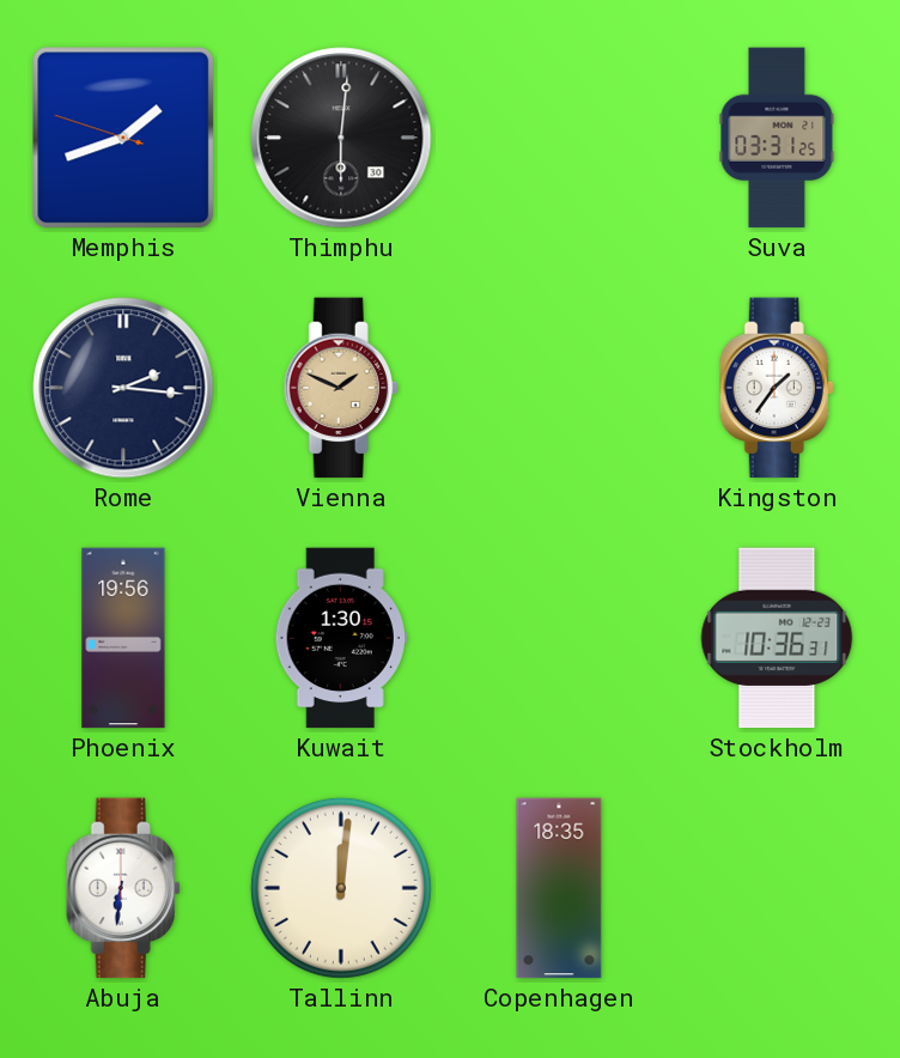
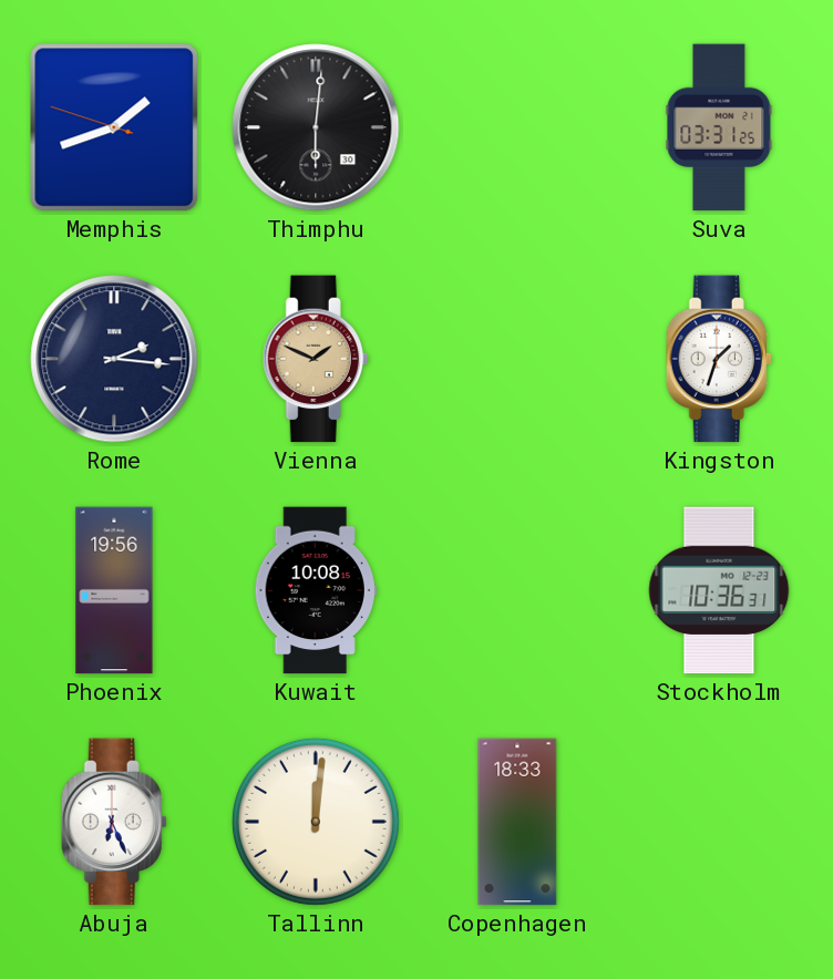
Kingston: 1:36 -> 1:33 (719, 359)
Kuwait: 1:30 -> 10:08 (316, 590)
Abuja: 6:31 -> 6:26 (114, 822)
Copenhagen: 18:35 -> 18:33 (517, 822)
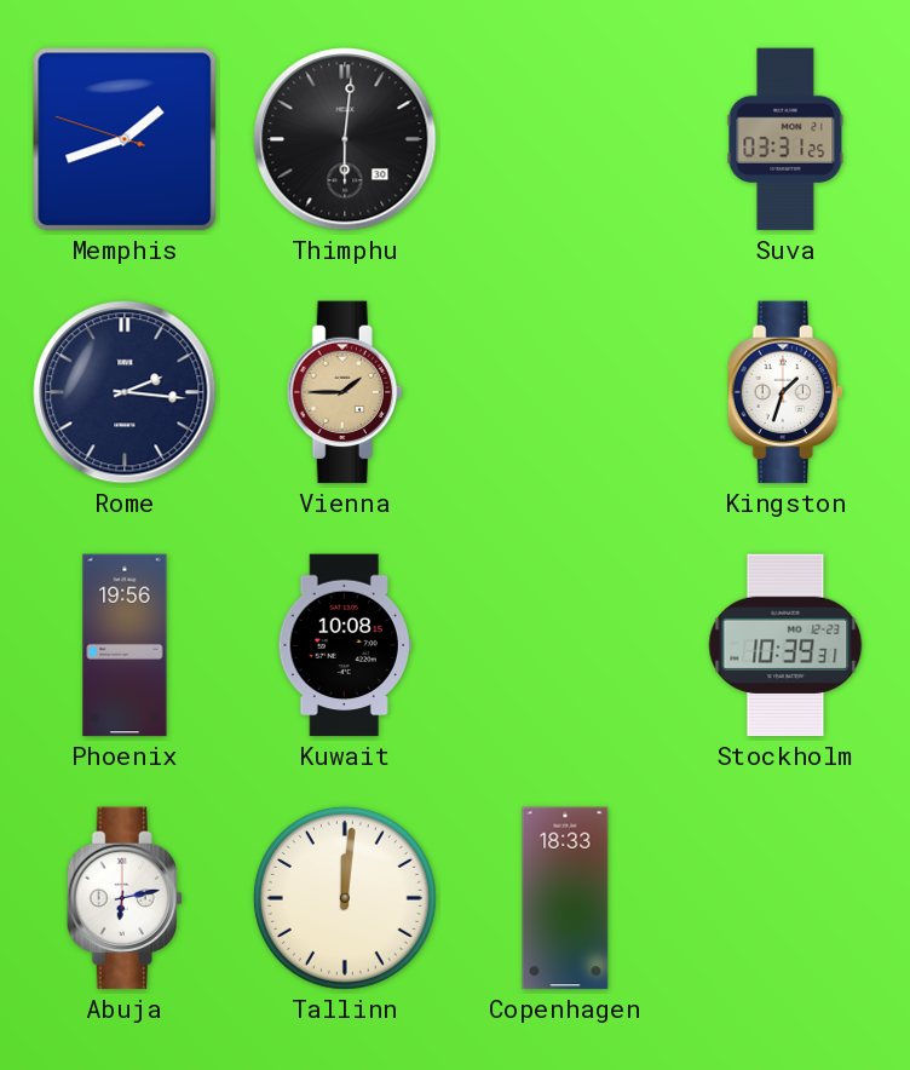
Vienna: 1:49 -> 1:45 (345, 392)
Stockholm: 10:36 -> 10:39 (785, 645)
Abuja: 6:26 -> 6:13 (125, 898)
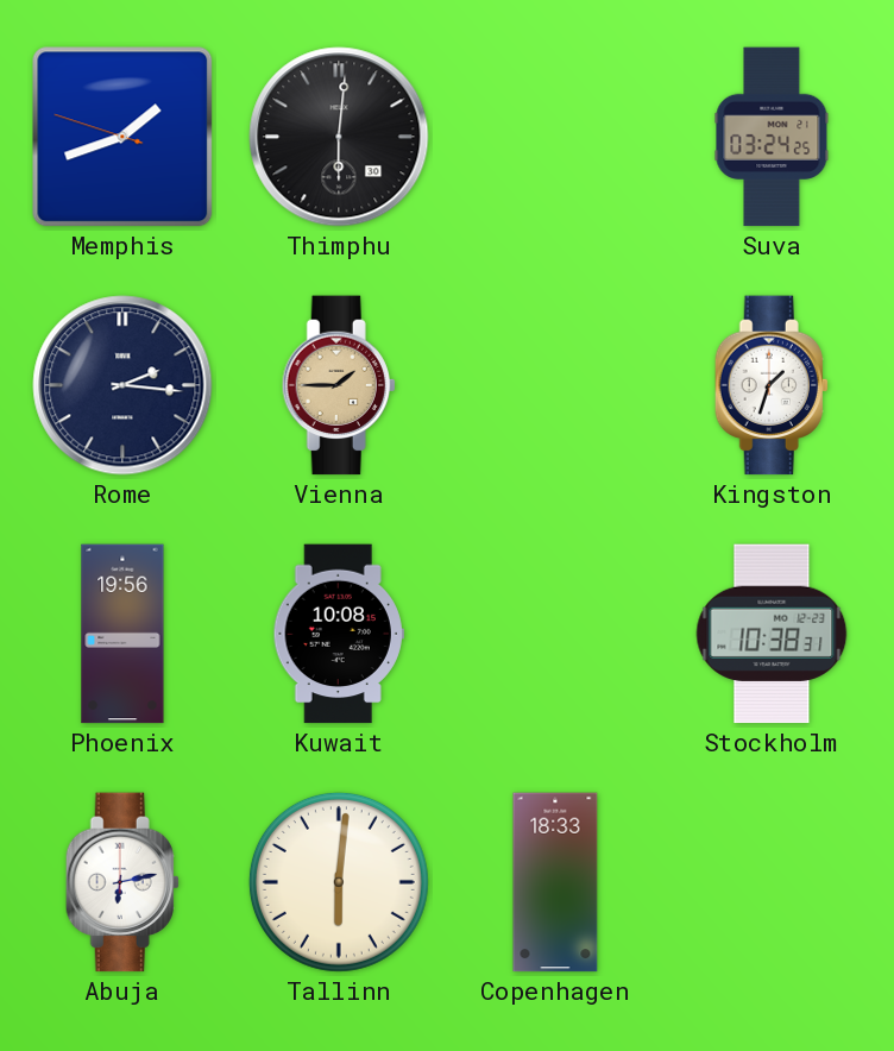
Suva: 03:31 -> 03:24 (772, 137)
Stockholm: 10:39 -> 10:38 (772, 634)
Tallinn: 12:01 -> 6:01 (339, 882)
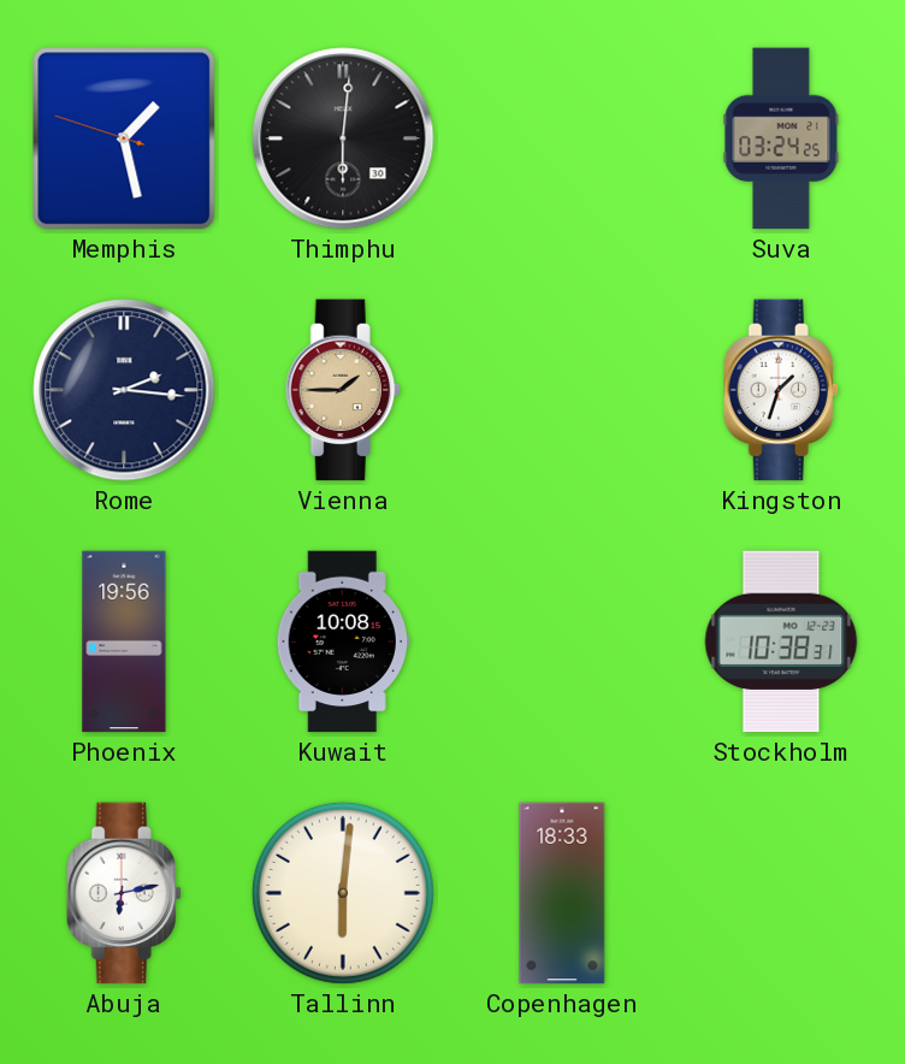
Memphis: 1:41 -> 1:27 (124, 138)
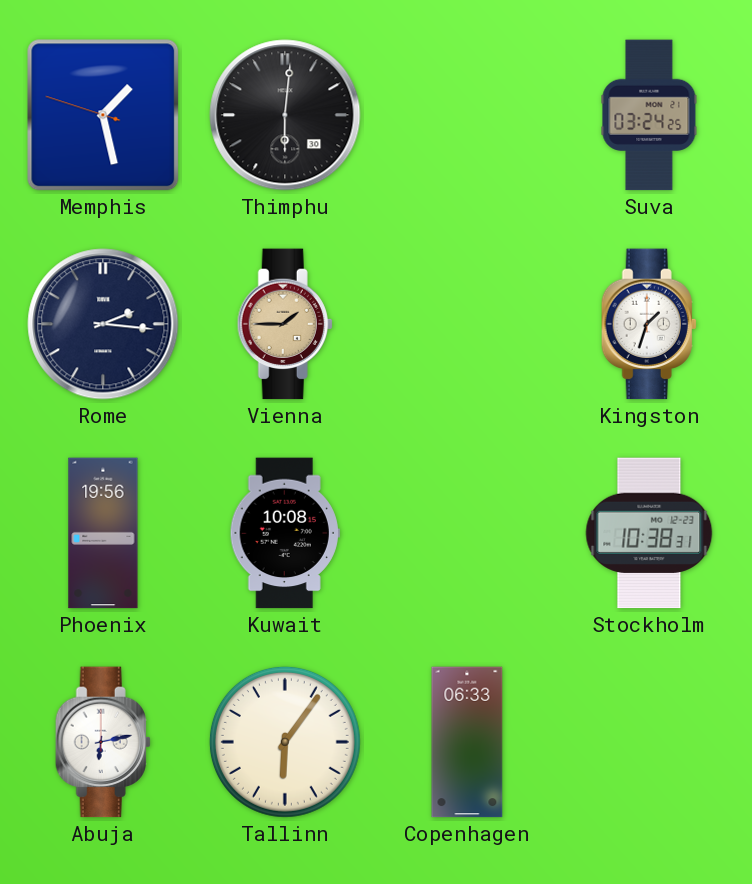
Tallinn: 6:01 -> 6:06 (285, 742)
Copenhagen: 18:33 -> 06:33 (467, 742)
